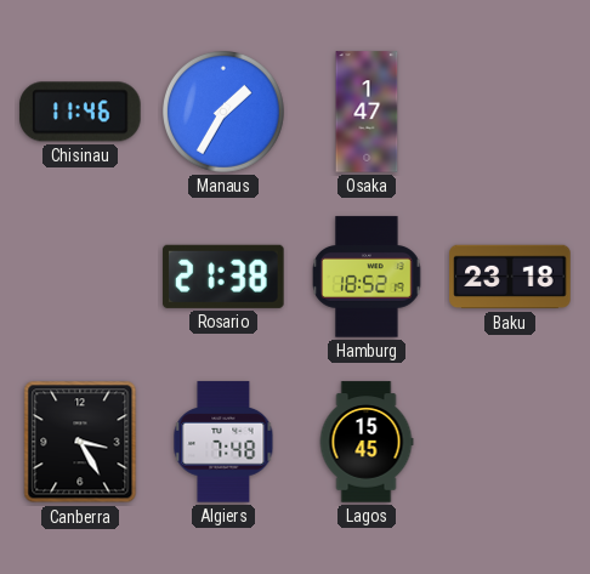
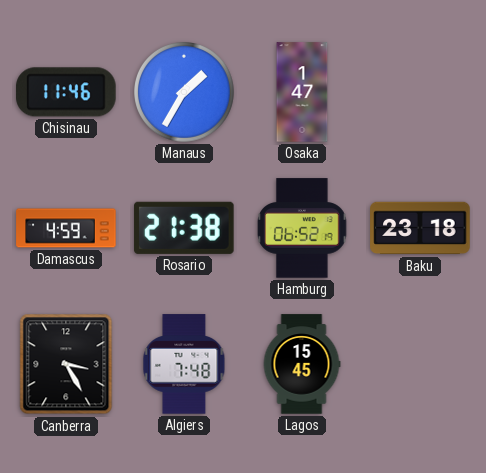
Damascus: none -> 4:59 (66, 228)
Hamburg: 18:52 -> 06:52 (302, 228)
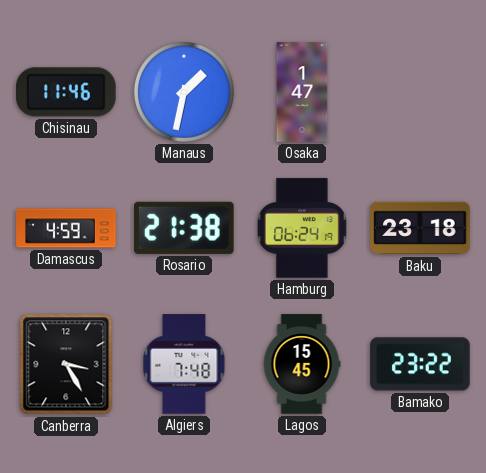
Manaus: 1:35 -> 1:32 (185, 93)
Hamburg: 06:52 -> 06:24 (302, 228)
Bamako: none -> 23:22 (420, 364)
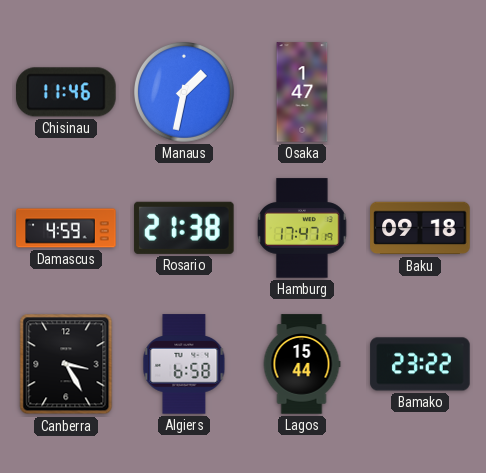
Hamburg: 06:24 -> 17:47 (302, 228)
Baku: 23:18 -> 09:18 (420, 228)
Algiers: 7:48 -> 6:58 (184, 364)
Lagos: 15:45 -> 15:44 (302, 364)
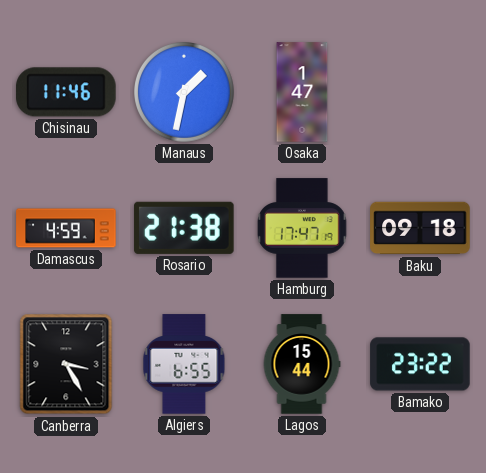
Algiers: 6:58 -> 6:55 (184, 364)
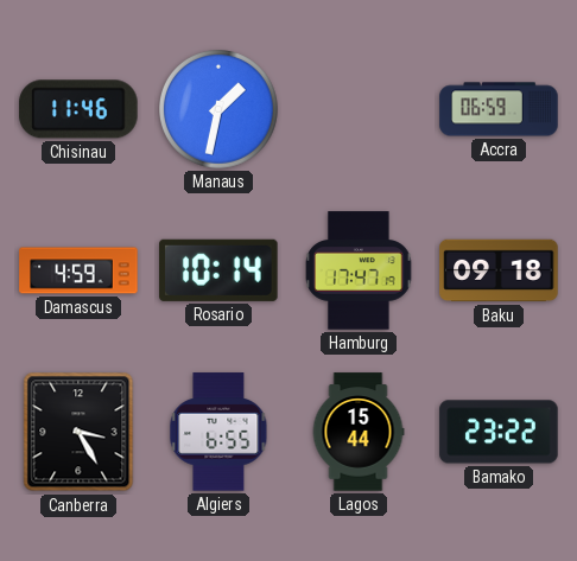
Osaka: 1:47 -> none (302, 92)
Accra: none -> 06:59 (499, 109)
Rosario: 21:38 -> 10:14 (218, 270)
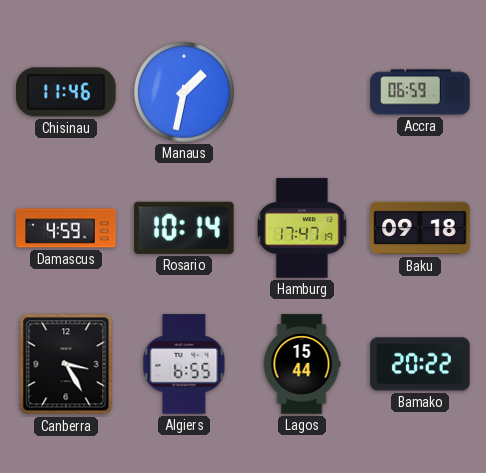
Bamako: 23:22 -> 20:22 (420, 364)
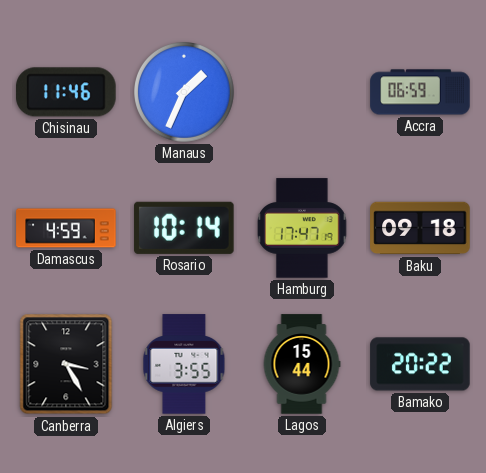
Manaus: 1:32 -> 1:34 (185, 93)
Algiers: 6:55 -> 3:55 (184, 364)
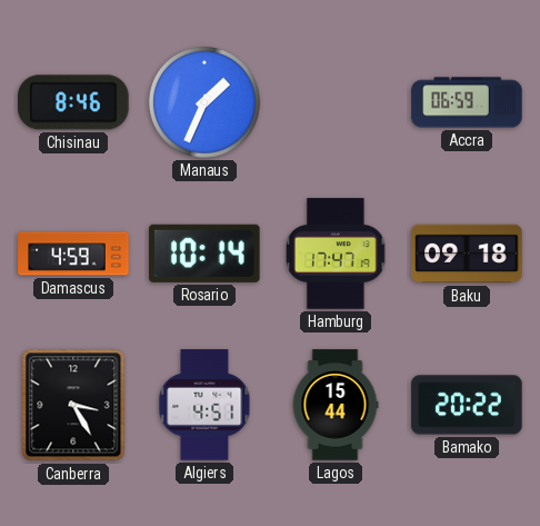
Chisinau: 11:46 -> 8:46 (73, 102)
Algiers: 3:55 -> 4:51 (204, 405)
